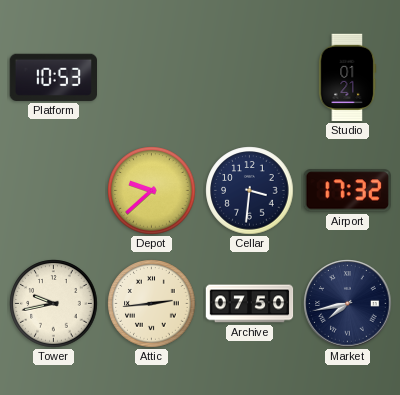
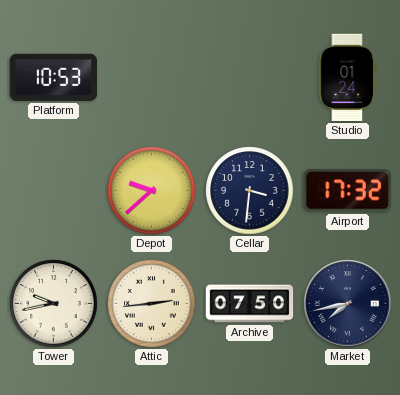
Studio: 01:21 -> 01:24 (348, 78)
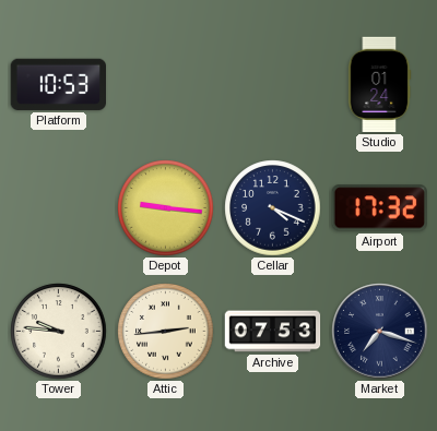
Depot: 9:38 -> 9:16 (166, 208)
Cellar: 3:31 -> 4:19 (273, 208)
Tower: 9:43 -> 9:46 (59, 332)
Archive: 07:50 -> 07:53 (273, 332)
Market: 7:43 -> 7:18 (380, 332)
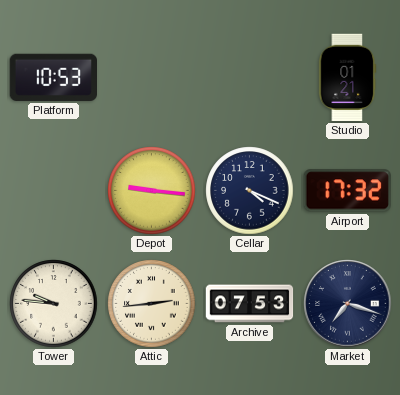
Studio: 01:24 -> 01:21 (348, 78)
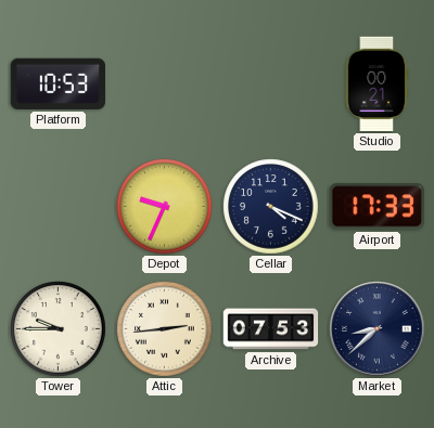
Studio: 01:21 -> 00:21 (378, 85)
Depot: 9:16 -> 9:34 (165, 207)
Airport: 17:32 -> 17:33 (376, 207)
Tower: 9:46 -> 9:45 (59, 329)
Market: 7:18 -> 8:38 (378, 329)
